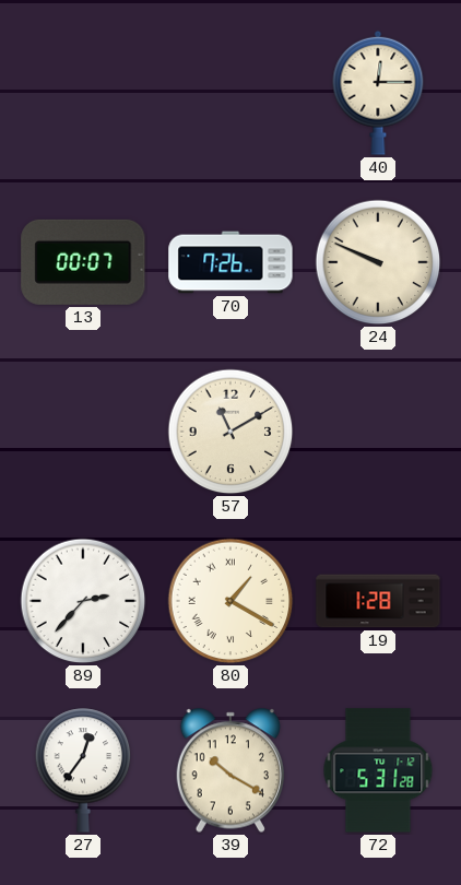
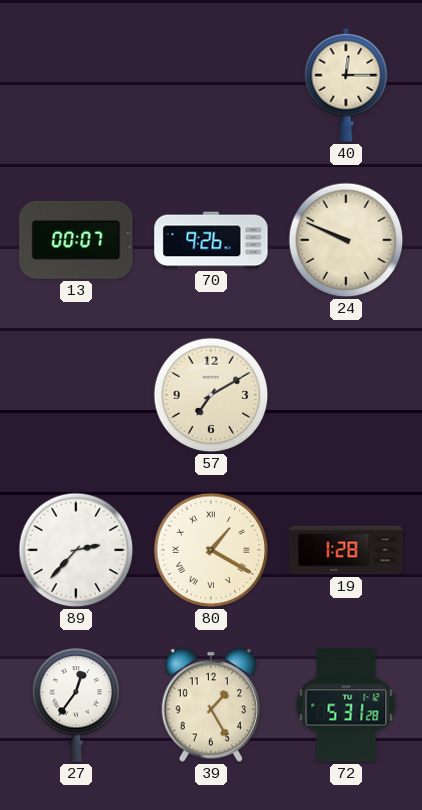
70: 7:26 -> 9:26 (211, 240)
57: 11:10 -> 7:10 (211, 395)
39: 10:20 -> 1:25 (210, 705)
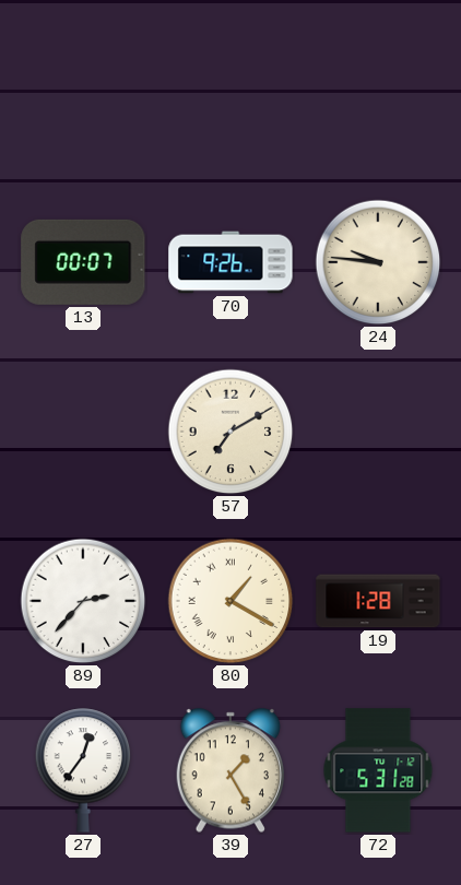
40: 12:15 -> none (346, 85)
24: 9:49 -> 9:46 (378, 262)
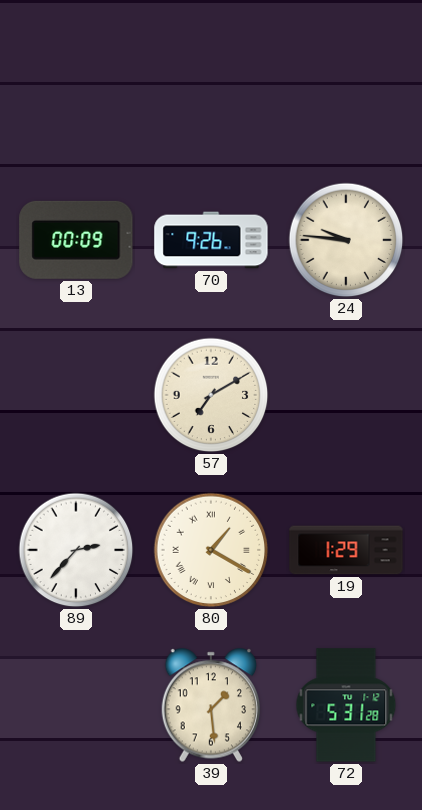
13: 00:07 -> 00:09 (76, 240)
19: 1:28 -> 1:29 (346, 550)
27: 12:36 -> none (83, 770)
39: 1:25 -> 1:29 (210, 705)
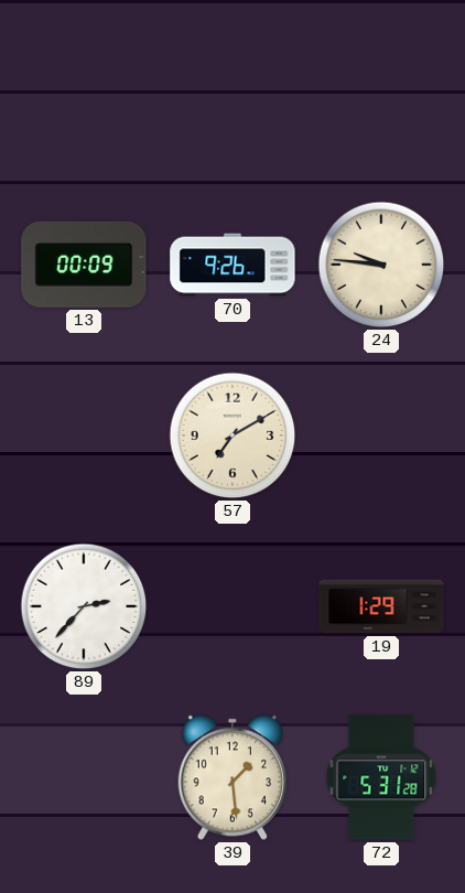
80: 1:20 -> none (211, 550)
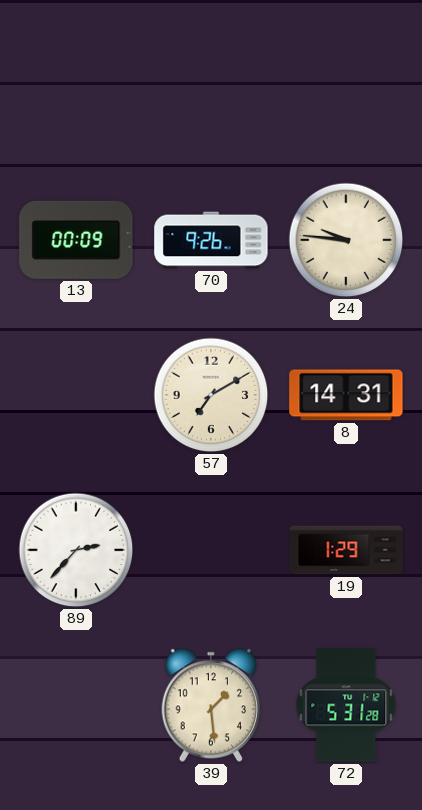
8: none -> 14:31 (346, 395)
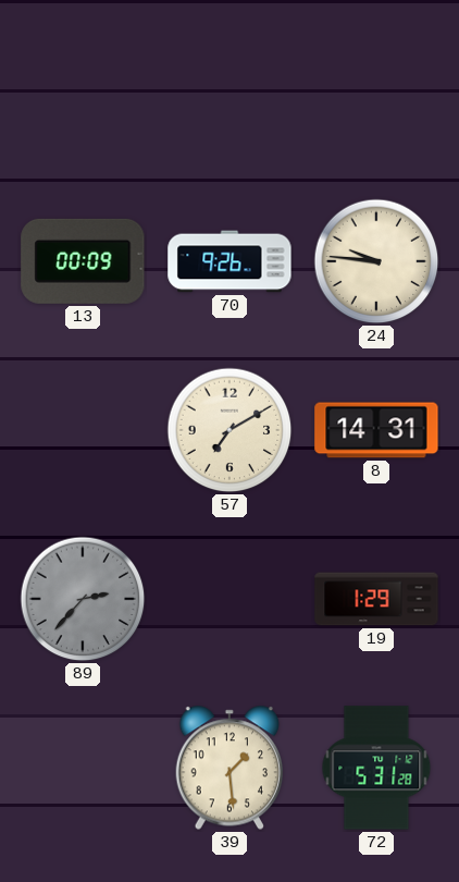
89 dial: white -> grey (83, 599)
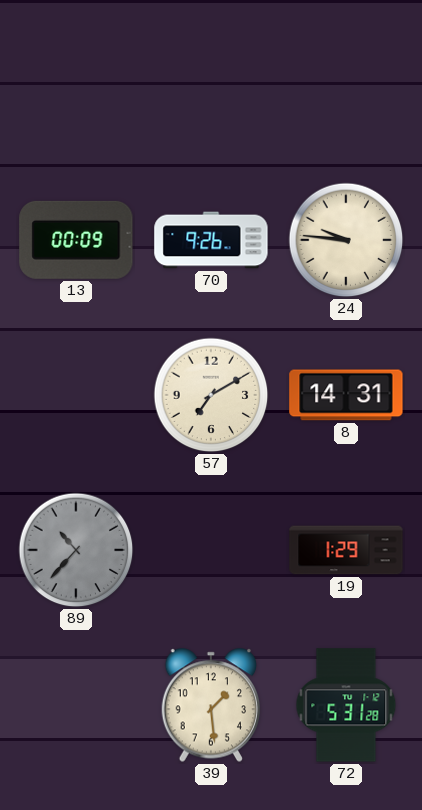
89: 2:37 -> 10:37 (76, 550)
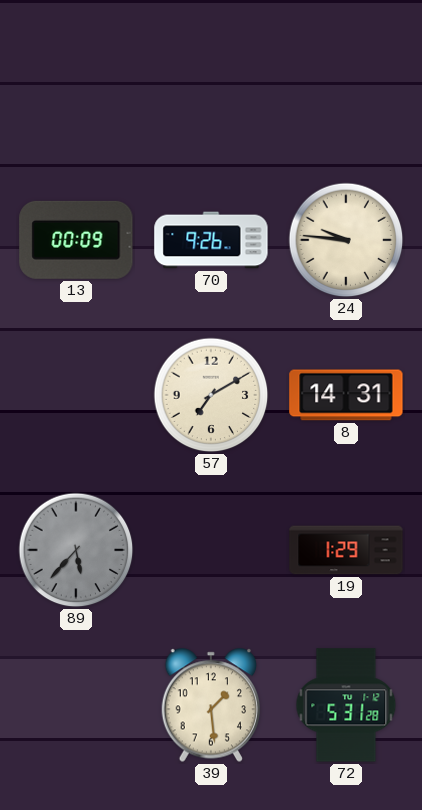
89: 10:37 -> 5:37 (76, 550)
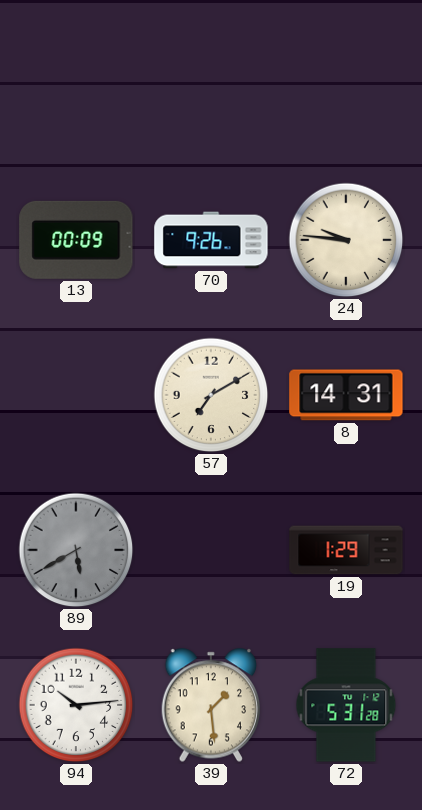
89: 5:37 -> 5:40 (76, 550)
94: none -> 10:14 (76, 705)
